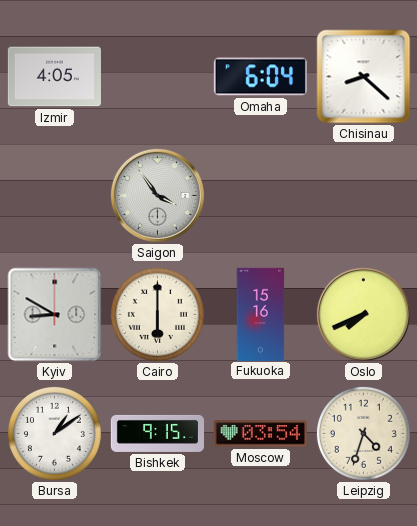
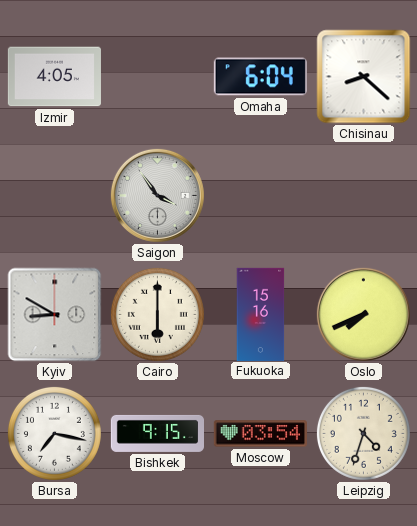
Bursa: 1:09 -> 7:17 (54, 433)
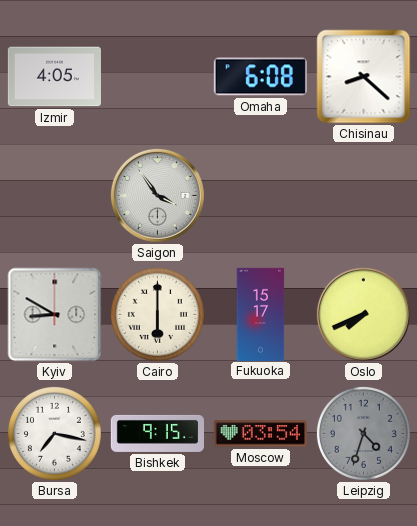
Omaha: 6:04 -> 6:08 (260, 77)
Fukuoka: 15:16 -> 15:17 (261, 314)
Leipzig dial: cream -> grey (363, 433)
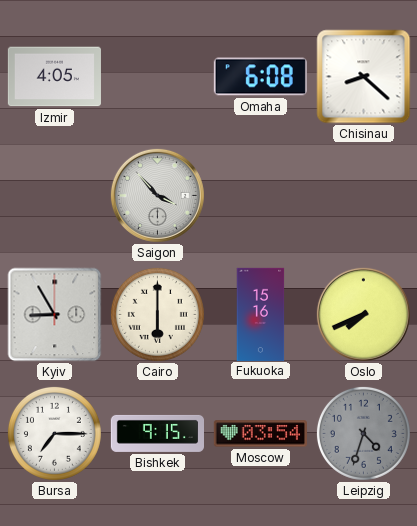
Saigon: 3:54 -> 3:53 (157, 195)
Kyiv: 8:50 -> 8:55 (55, 315)
Fukuoka: 15:17 -> 15:16 (261, 314)
Bursa: 7:17 -> 7:15 (54, 433)
